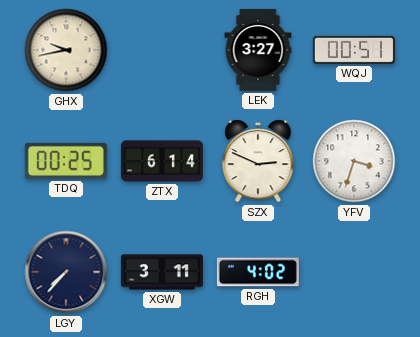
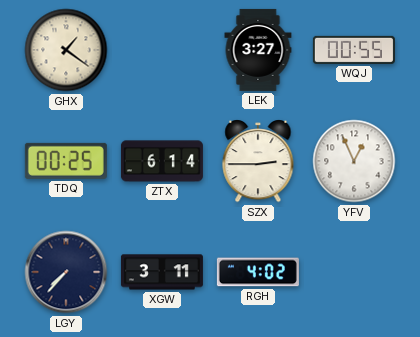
GHX: 9:43 -> 1:21 (66, 50)
WQJ: 00:51 -> 00:55 (354, 50)
SZX: 2:49 -> 2:45 (258, 162)
YFV: 3:33 -> 12:56 (354, 161)
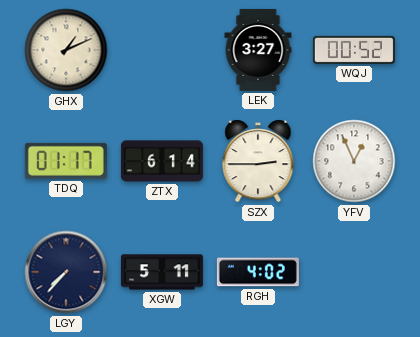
GHX: 1:21 -> 1:11 (66, 50)
WQJ: 00:55 -> 00:52 (354, 50)
TDQ: 00:25 -> 01:17 (66, 161)
XGW: 3:11 -> 5:11 (162, 272)
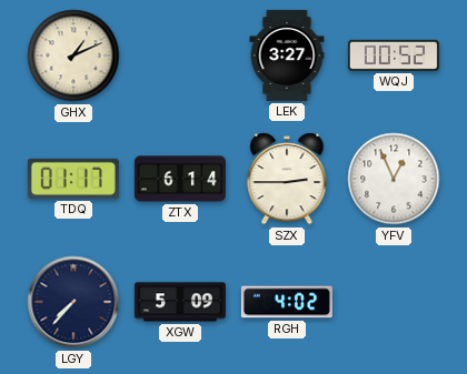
XGW: 5:11 -> 5:09 (180, 302)
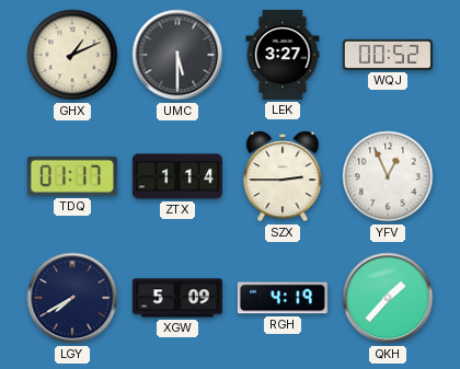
UMC: none -> 5:30 (177, 55)
ZTX: 6:14 -> 1:14 (177, 176)
LGY: 7:37 -> 7:40 (72, 298)
RGH: 4:02 -> 4:19 (283, 298)
QKH: none -> 1:37 (388, 298)
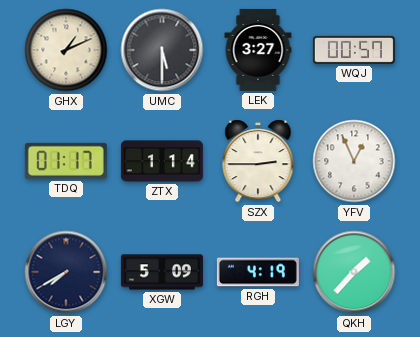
WQJ: 00:52 -> 00:57 (354, 50)
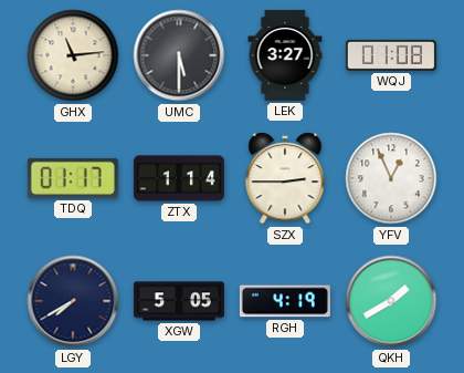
GHX: 1:11 -> 11:14 (73, 55)
WQJ: 00:57 -> 01:08 (391, 55)
XGW: 5:09 -> 5:05 (179, 301)
QKH: 1:37 -> 1:40 (391, 301)
